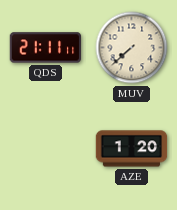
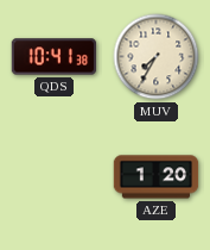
QDS: 21:11 -> 10:41 (55, 57)
MUV: 7:38 -> 7:35 (157, 57)
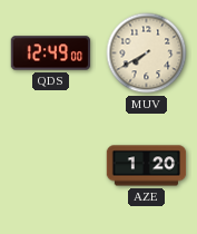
QDS: 10:41 -> 12:49 (51, 53)
MUV: 7:35 -> 7:40 (147, 53)
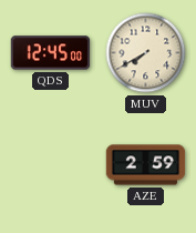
QDS: 12:49 -> 12:45 (51, 53)
AZE: 1:20 -> 2:59 (146, 165)
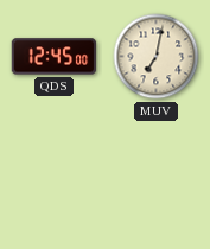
MUV: 7:40 -> 7:02 (157, 57)
AZE: 2:59 -> none (146, 165)
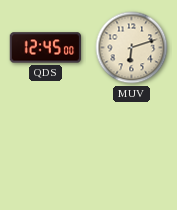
MUV: 7:02 -> 6:12 (132, 48)
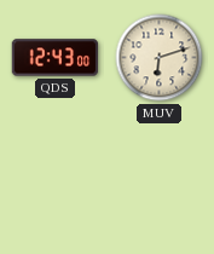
QDS: 12:45 -> 12:43 (56, 58)
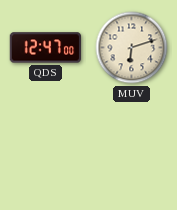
QDS: 12:43 -> 12:47 (46, 48)
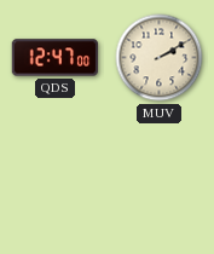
MUV: 6:12 -> 2:10 (160, 58)
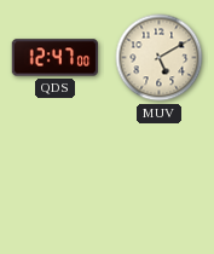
MUV: 2:10 -> 5:10 (160, 58)
